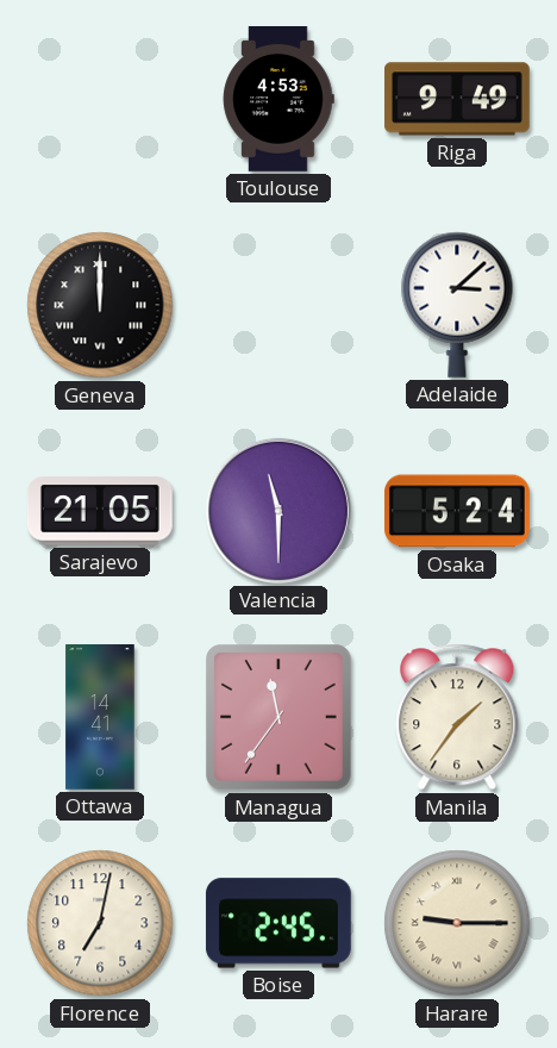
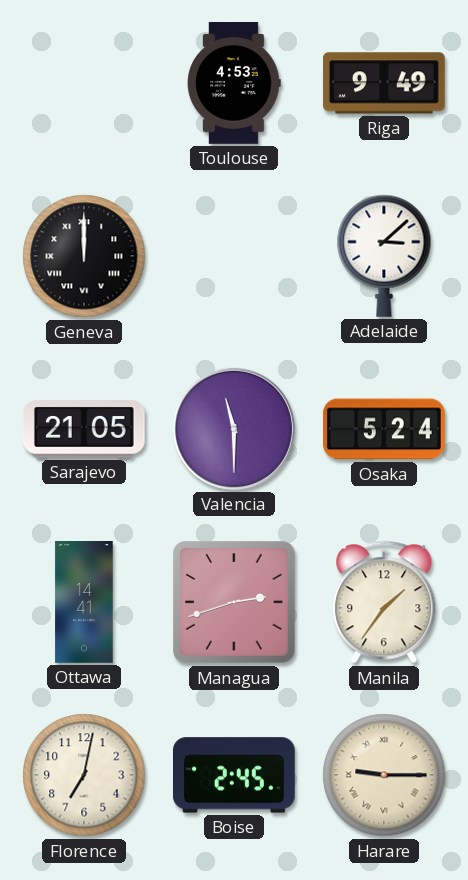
Managua: 11:36 -> 2:42 (234, 602)
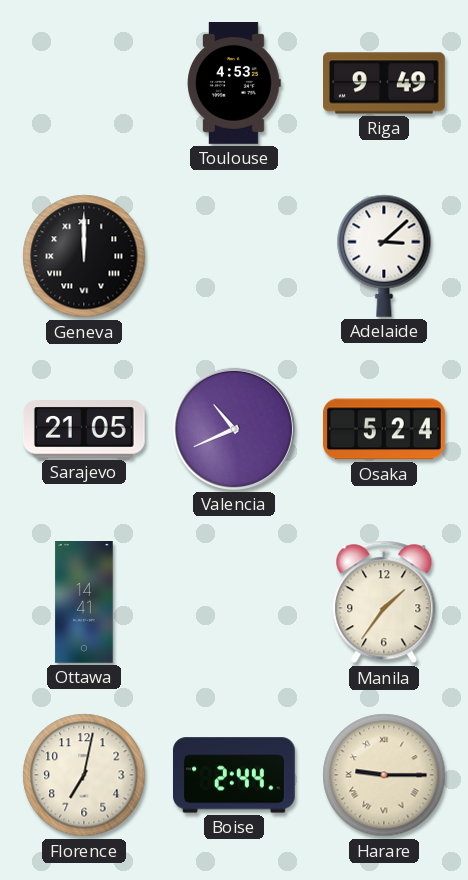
Valencia: 11:30 -> 10:41 (234, 429)
Managua: 2:42 -> none (234, 602)
Boise: 2:45 -> 2:44 (234, 775)
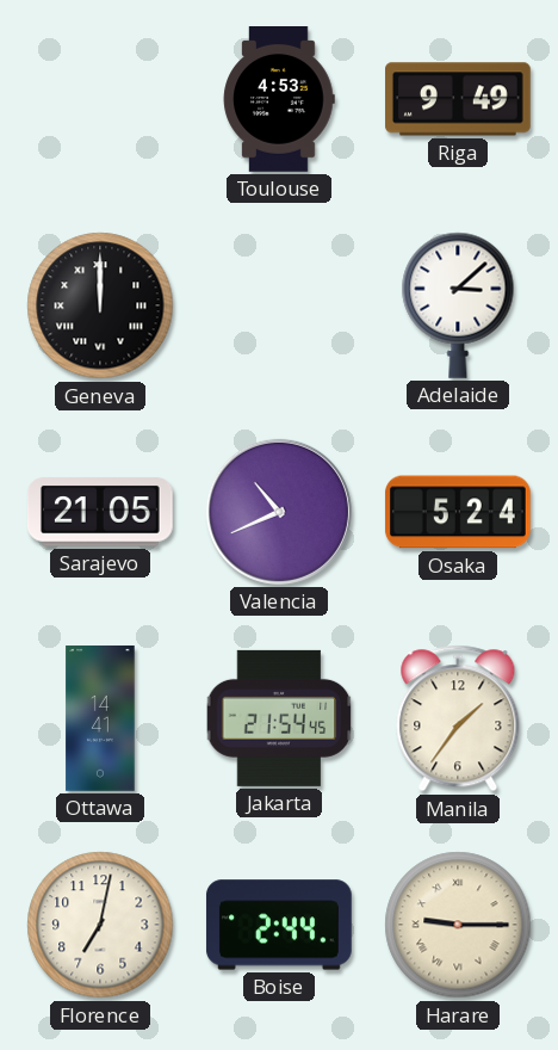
Jakarta: none -> 21:54 (279, 718)
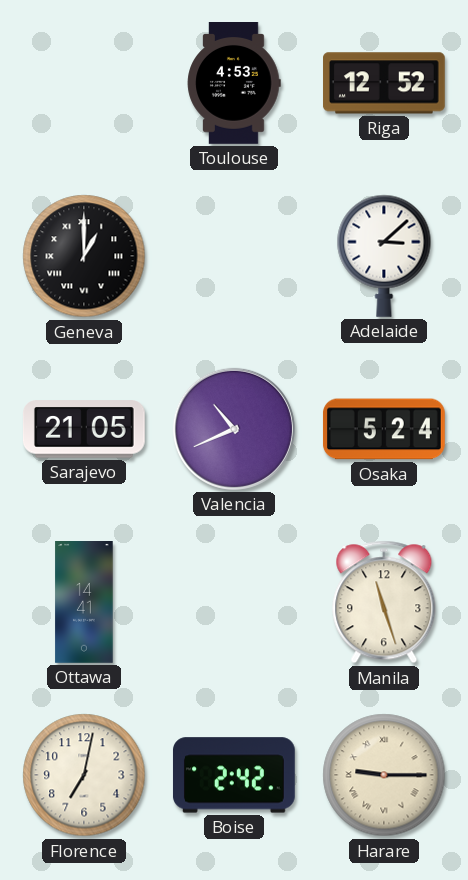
Riga: 9:49 -> 12:52 (385, 83)
Geneva: 12:00 -> 1:00 (84, 256)
Jakarta: 21:54 -> none (279, 718)
Manila: 1:36 -> 11:27 (384, 602)
Boise: 2:44 -> 2:42 (234, 775)
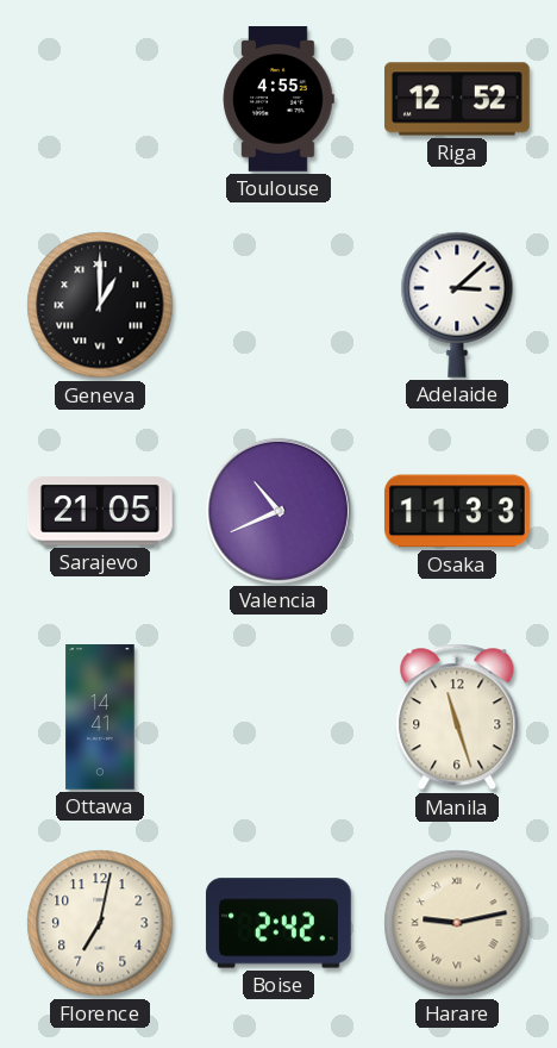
Toulouse: 4:53 -> 4:55 (278, 100)
Osaka: 5:24 -> 11:33 (457, 511)
Harare: 9:15 -> 9:13 (457, 923)
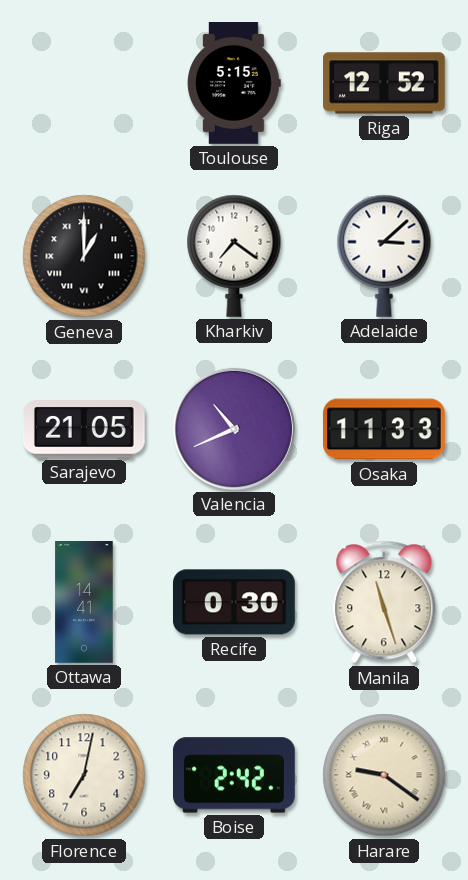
Toulouse: 4:55 -> 5:15 (234, 84)
Kharkiv: none -> 7:21 (234, 256)
Recife: none -> 0:30 (234, 602)
Harare: 9:13 -> 9:21 (384, 775)
